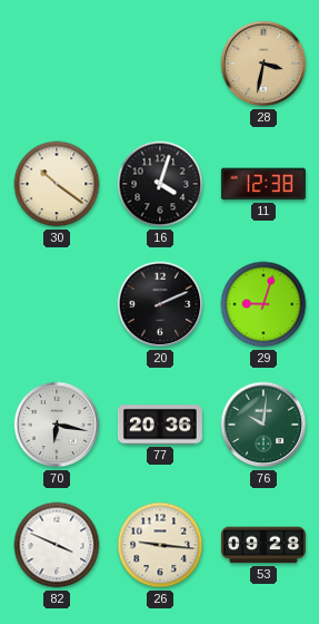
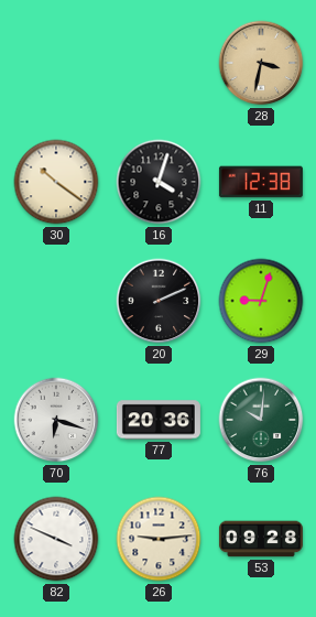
70: 6:17 -> 6:18 (56, 420)
26: 9:16 -> 9:14 (159, 539)
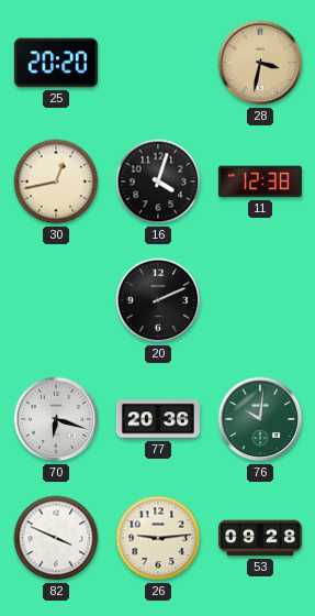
25: none -> 20:20 (56, 63)
30: 10:21 -> 12:43 (56, 182)
29: 9:03 -> none (261, 301)
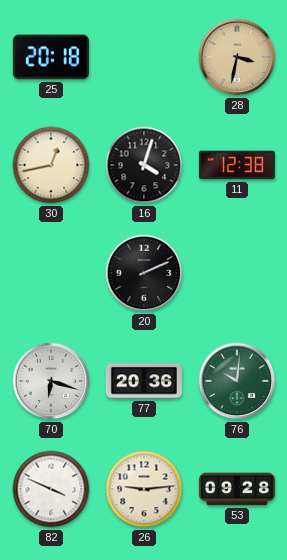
25: 20:20 -> 20:18 (51, 57)
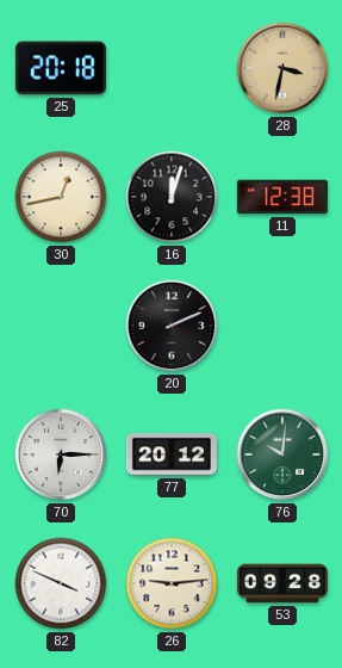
16: 4:03 -> 12:03 (172, 197)
70: 6:18 -> 6:15 (61, 454)
77: 20:36 -> 20:12 (172, 454)
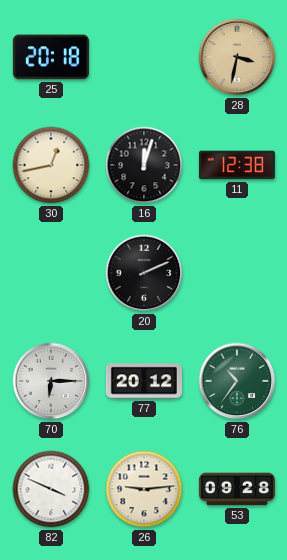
76: 10:01 -> 10:36 (237, 381)
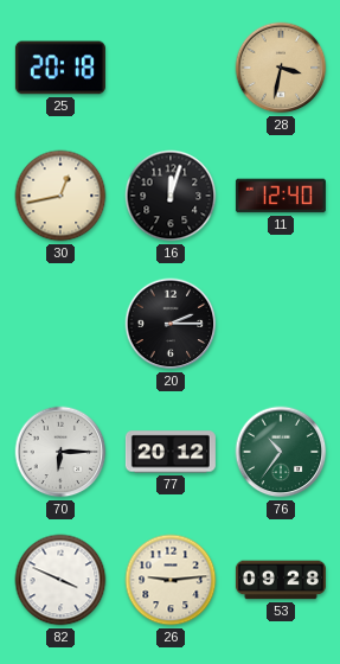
11: 12:38 -> 12:40 (281, 196)
20: 2:11 -> 2:15 (171, 324)
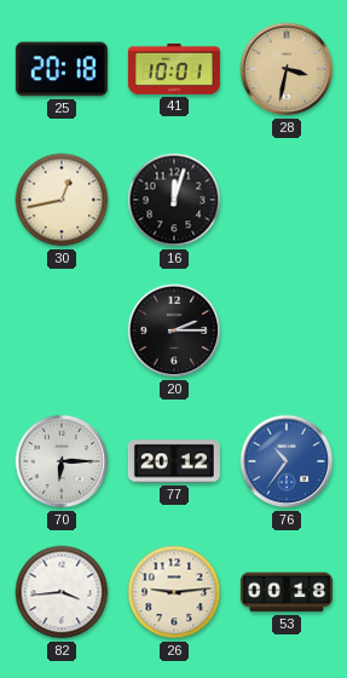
41: none -> 10:01 (174, 69)
11: 12:40 -> none (281, 196)
76 dial: green -> blue (287, 461)
82: 3:49 -> 3:44 (62, 592)
53: 09:28 -> 00:18 (287, 592)
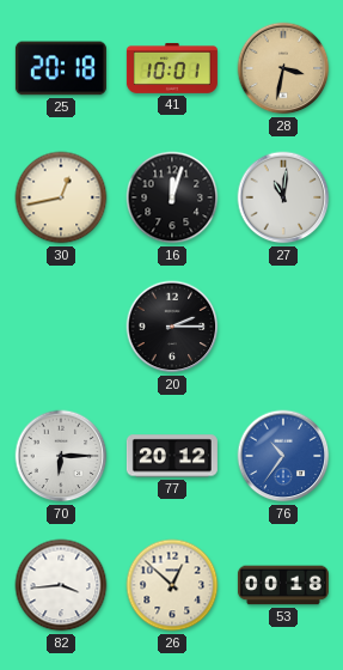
27: none -> 11:01 (283, 197)
26: 9:14 -> 12:52 (172, 585)
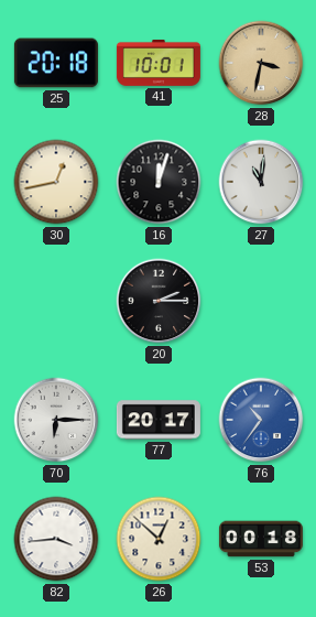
77: 20:12 -> 20:17 (159, 420)
